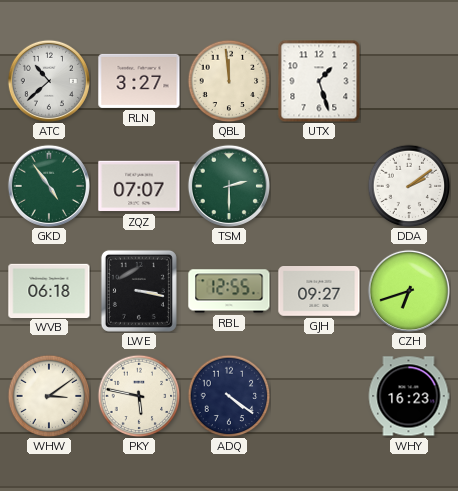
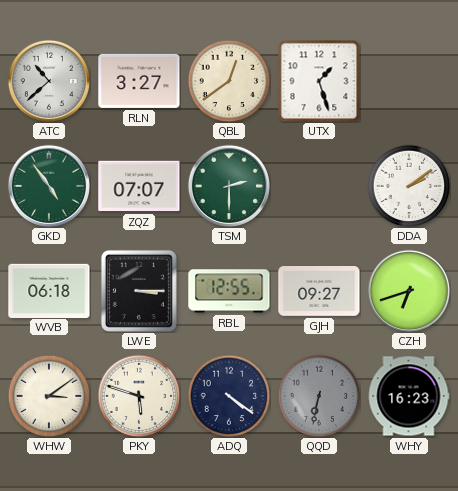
QBL: 11:59 -> 12:39 (229, 81)
LWE: 3:17 -> 3:15 (139, 291)
PKY: 5:47 -> 5:48 (139, 396)
QQD: none -> 6:32 (319, 396)
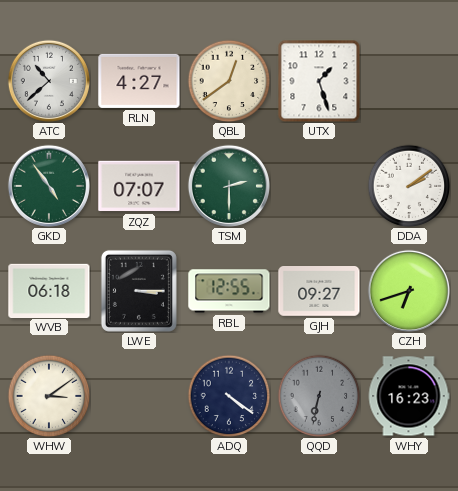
RLN: 3:27 -> 4:27 (139, 81)
PKY: 5:48 -> none (139, 396)
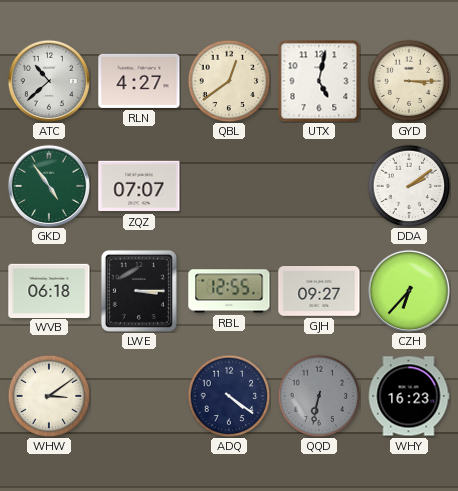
UTX: 1:27 -> 5:02 (319, 81)
GYD: none -> 3:15 (409, 81)
TSM: 2:30 -> none (229, 186)
CZH: 6:42 -> 6:37 (409, 291)
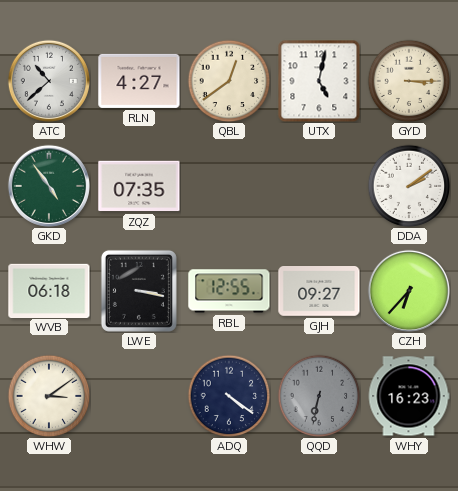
ZQZ: 07:07 -> 07:35 (139, 186)
LWE: 3:15 -> 3:17 (139, 291)
